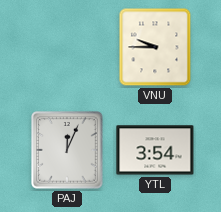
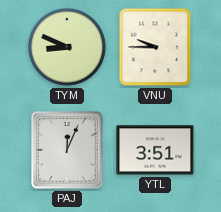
TYM: none -> 8:49 (67, 47)
YTL: 3:54 -> 3:51 (155, 150)
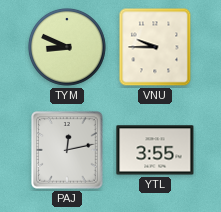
PAJ: 12:04 -> 12:13 (67, 150)
YTL: 3:51 -> 3:55 (155, 150)
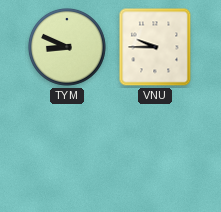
PAJ: 12:13 -> none (67, 150)
YTL: 3:55 -> none (155, 150)
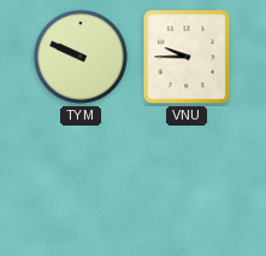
TYM: 8:49 -> 9:49 (81, 57)
